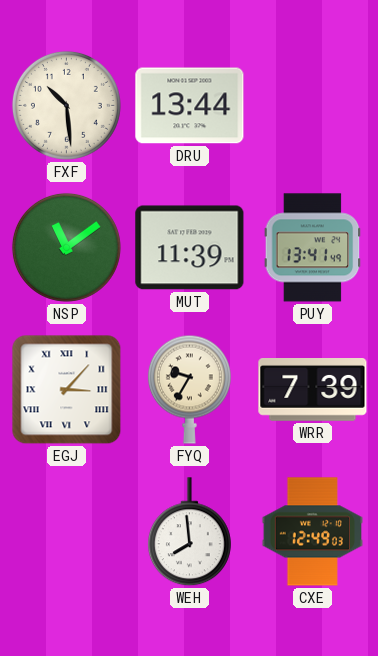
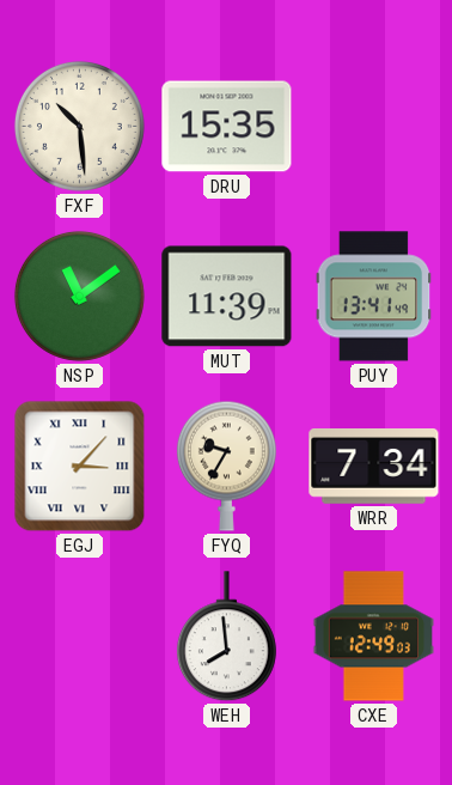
DRU: 13:44 -> 15:35 (227, 127)
WRR: 7:39 -> 7:34 (374, 467)
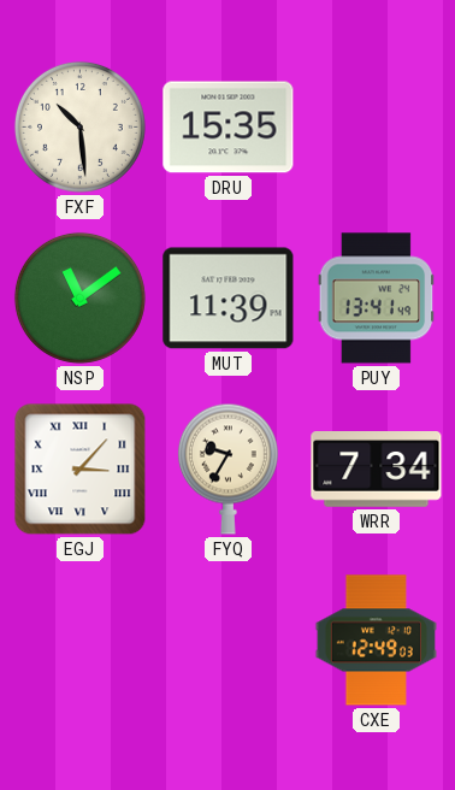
WEH: 7:59 -> none (226, 637)
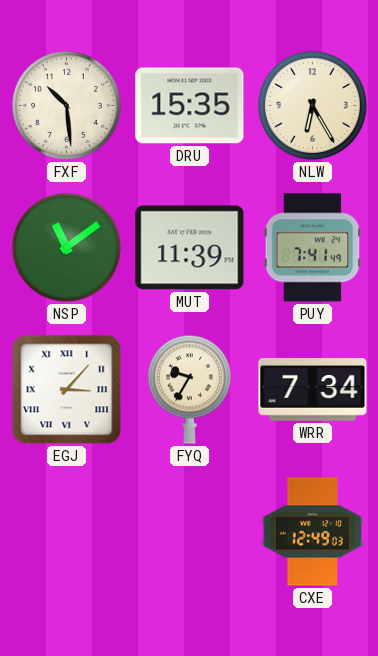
NLW: none -> 6:25 (312, 105)
PUY: 13:41 -> 7:41 (313, 248)
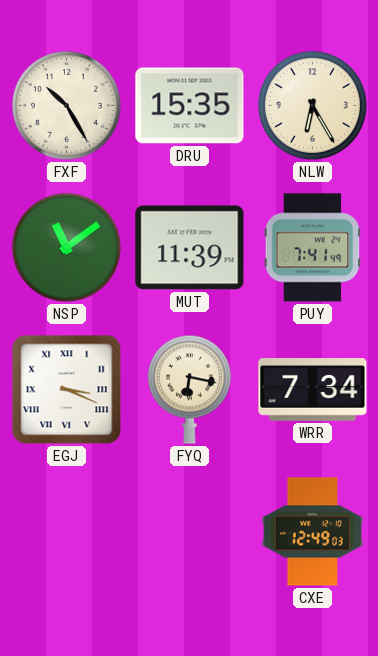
FXF: 10:29 -> 10:25 (66, 105)
EGJ: 3:07 -> 3:19 (67, 390)
FYQ: 9:35 -> 6:17 (189, 389)
